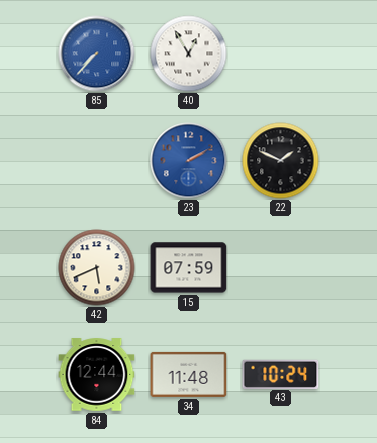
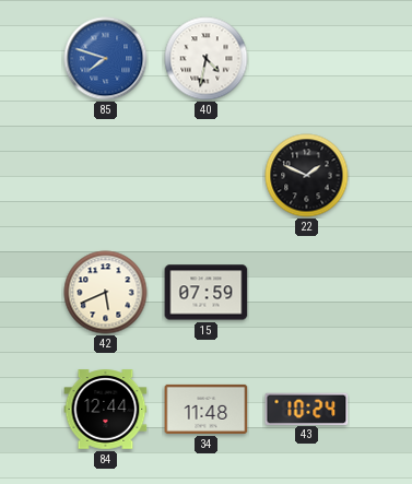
85: 7:37 -> 7:48 (106, 59)
40: 12:55 -> 4:32 (207, 59)
23: 2:10 -> none (189, 161)
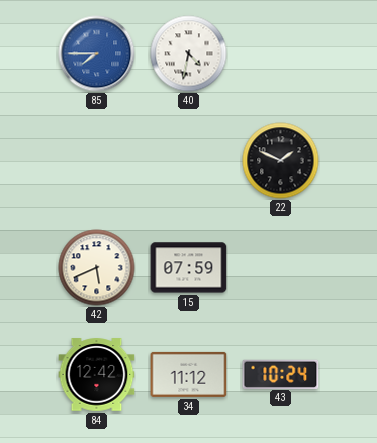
85: 7:48 -> 7:45 (97, 54)
84: 12:44 -> 12:42 (97, 375)
34: 11:48 -> 11:12 (189, 374)
